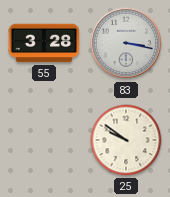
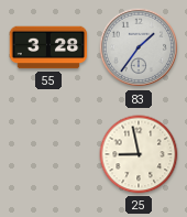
83: 3:17 -> 1:36 (139, 47)
25: 9:51 -> 8:58 (139, 154)
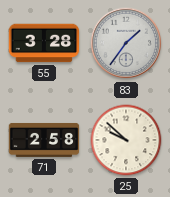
71: none -> 2:58 (44, 140)
25: 8:58 -> 9:52 (126, 140)
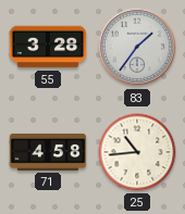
71: 2:58 -> 4:58 (48, 152)
25: 9:52 -> 10:44 (137, 152)
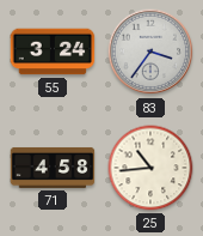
55: 3:28 -> 3:24 (53, 52)
83: 1:36 -> 3:36 (150, 52)
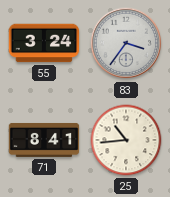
71: 4:58 -> 8:41 (44, 140)
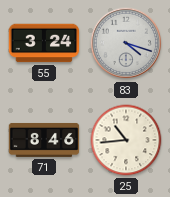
83: 3:36 -> 4:18 (126, 43)
71: 8:41 -> 8:46 (44, 140)
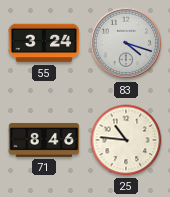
25: 10:44 -> 10:46 (126, 140)
